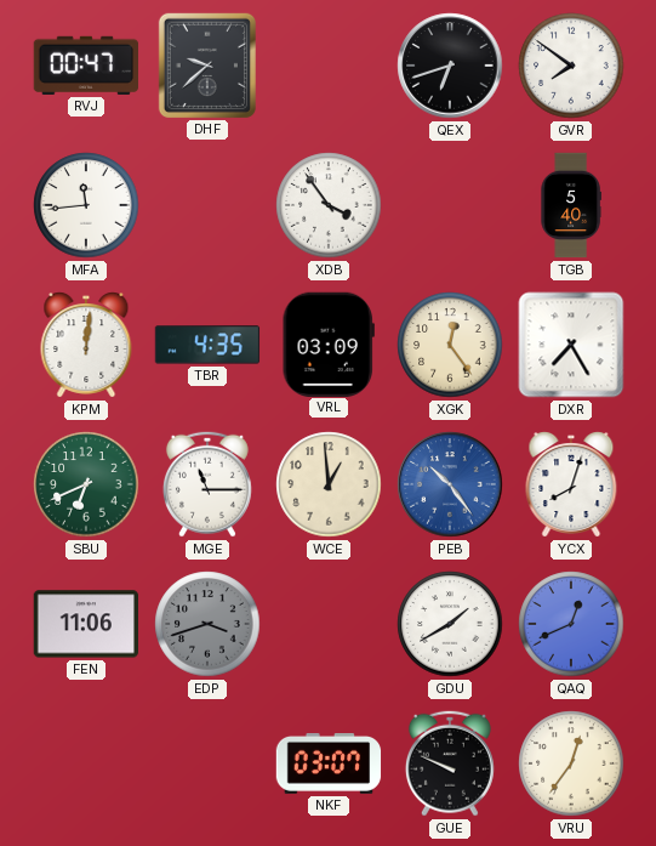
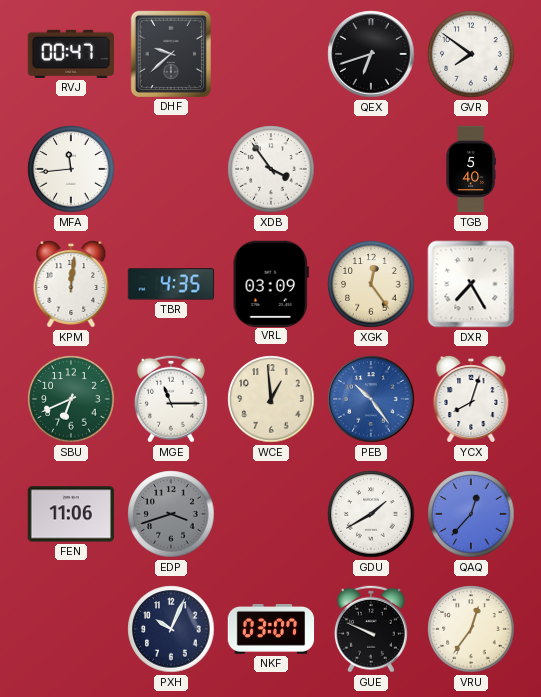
QAQ: 12:41 -> 12:37 (471, 514)
PXH: none -> 10:04 (171, 629)
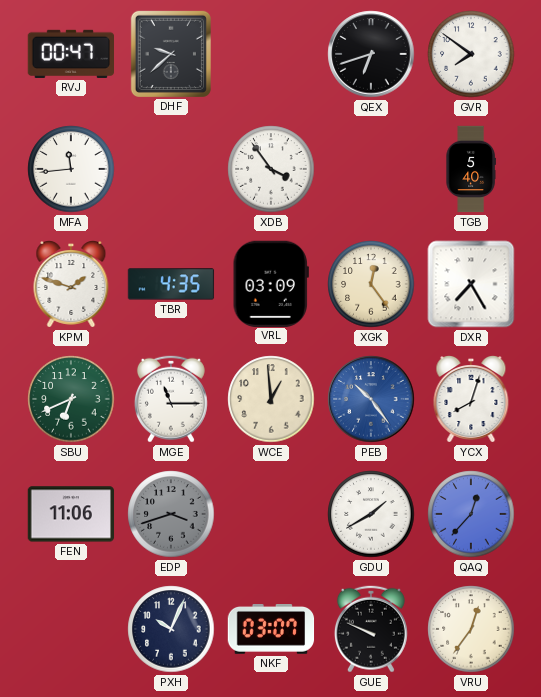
KPM: 12:01 -> 1:48 (71, 285)
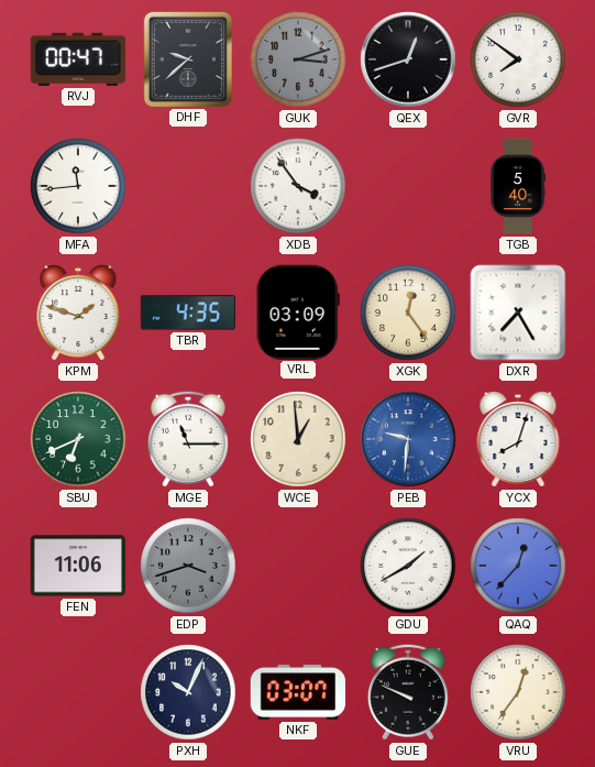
GUK: none -> 3:12 (298, 59)
QEX: 6:42 -> 12:42 (408, 59)
PEB: 10:24 -> 9:31 (408, 439)
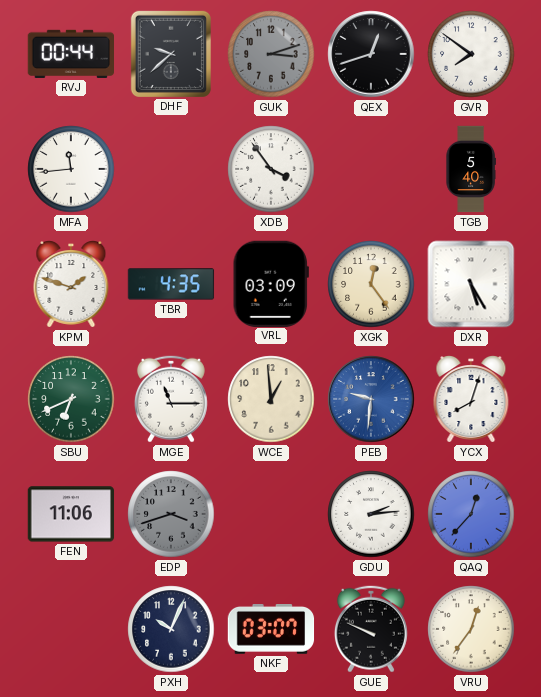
RVJ: 00:47 -> 00:44 (70, 54)
DXR: 7:25 -> 5:25 (471, 284)
GDU: 1:40 -> 2:14 (371, 514)
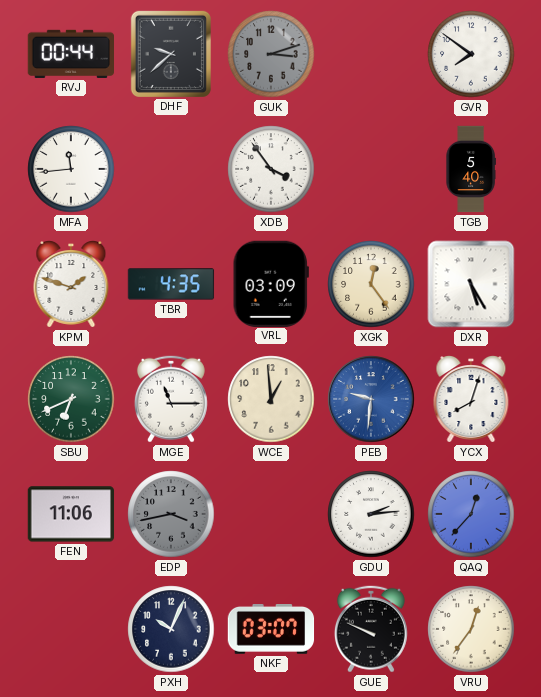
QEX: 12:42 -> none (371, 54)
EDP: 3:42 -> 3:43 (171, 514)
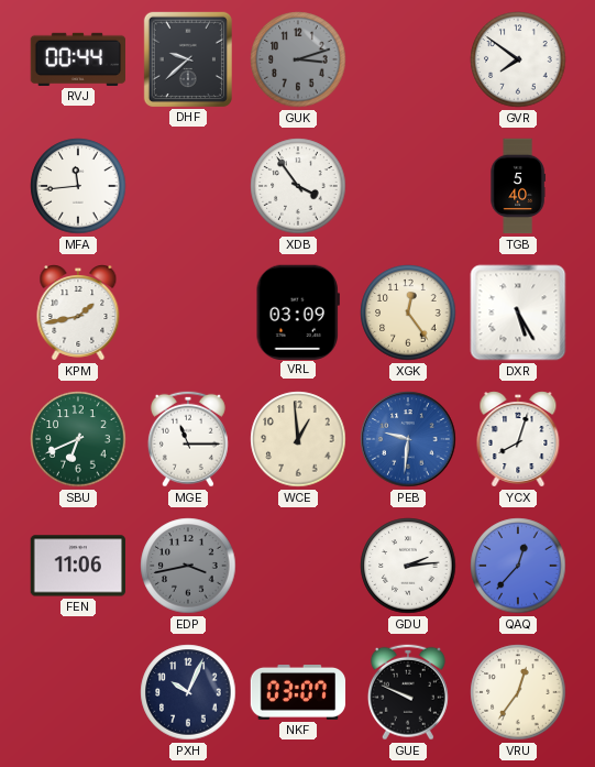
KPM: 1:48 -> 1:43 (78, 314)
TBR: 4:35 -> none (171, 284)
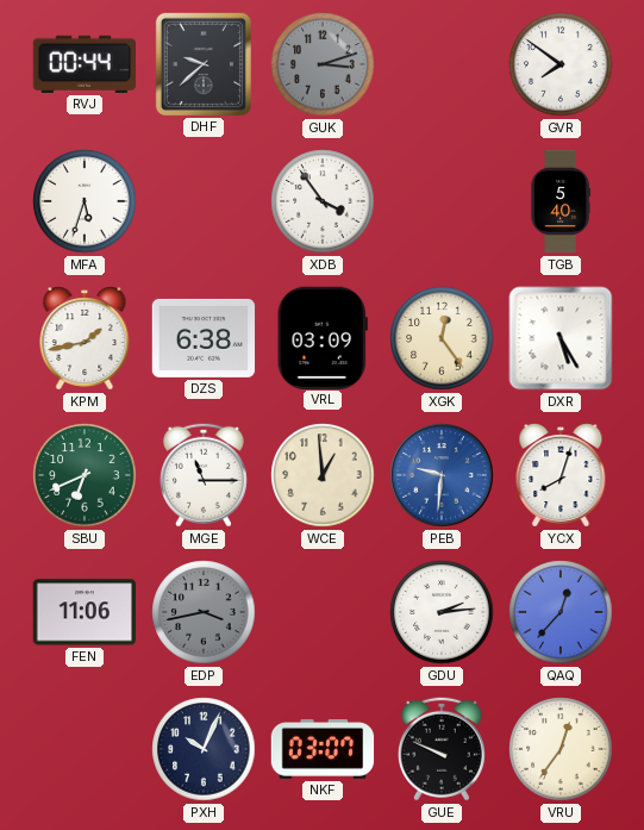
MFA: 11:44 -> 5:33 (85, 201)
DZS: none -> 6:38 (204, 338)
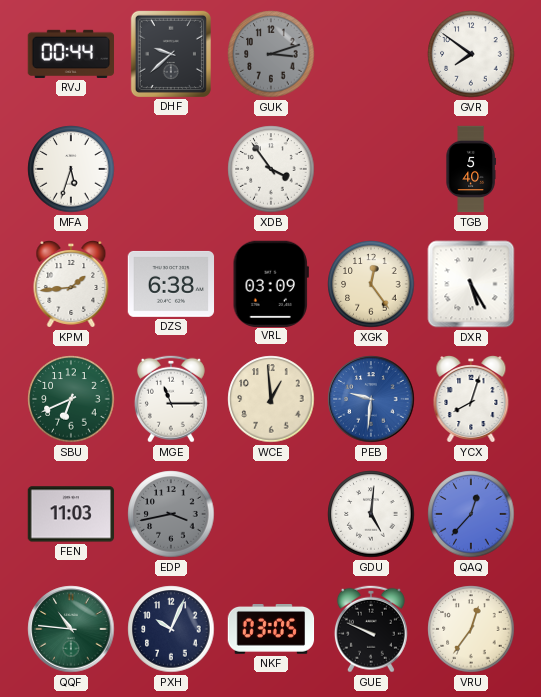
KPM: 1:43 -> 1:44 (71, 285)
FEN: 11:06 -> 11:03 (70, 514)
GDU: 2:14 -> 5:01 (371, 514)
QQF: none -> 10:46 (71, 629)
NKF: 03:07 -> 03:05 (271, 630)
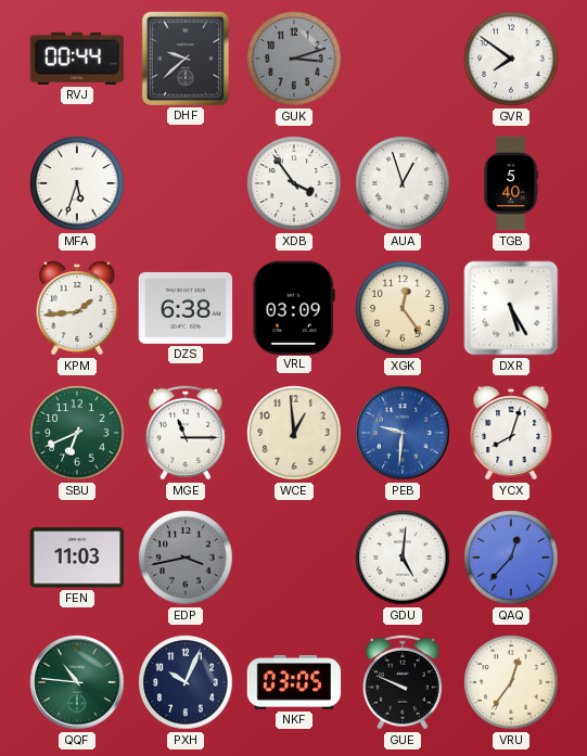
AUA: none -> 12:57 (403, 183)
